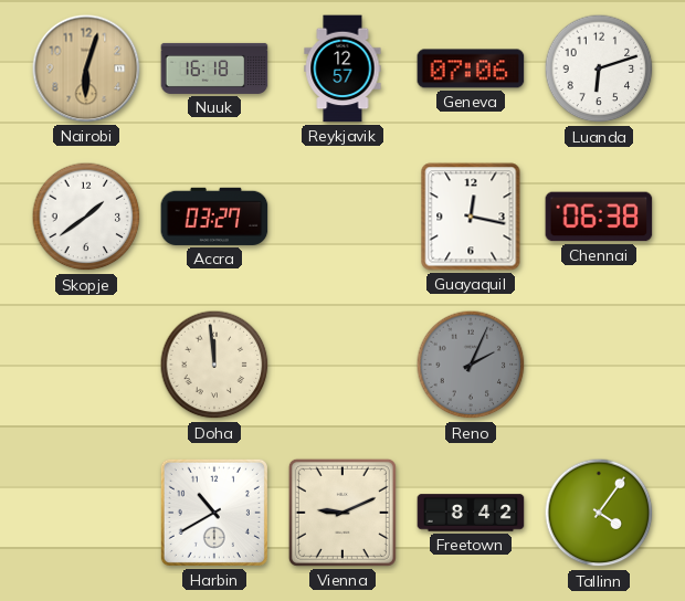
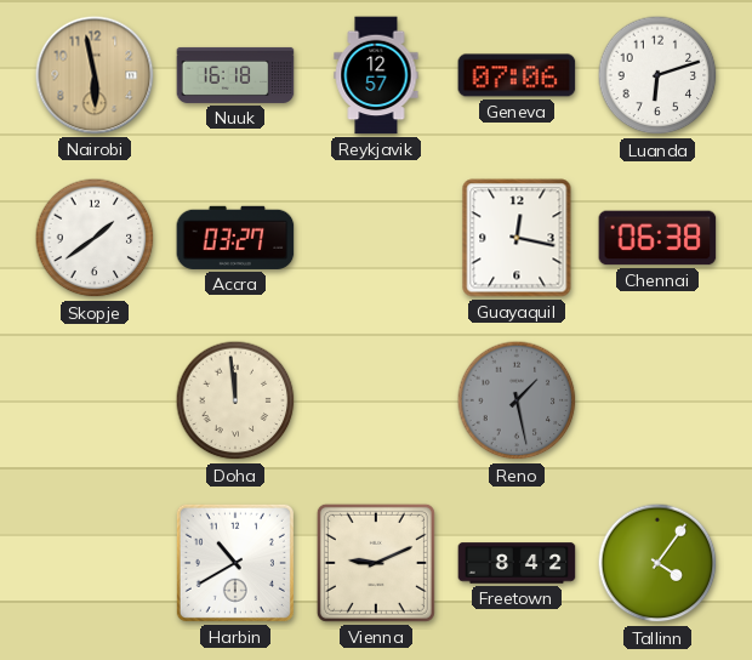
Nairobi: 6:03 -> 5:58 (95, 75)
Reno: 2:04 -> 1:28 (517, 400)
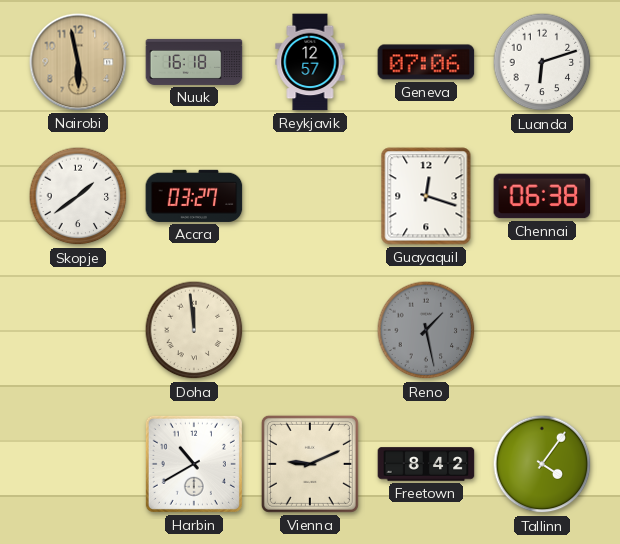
Guayaquil: 12:17 -> 12:18 (426, 196)
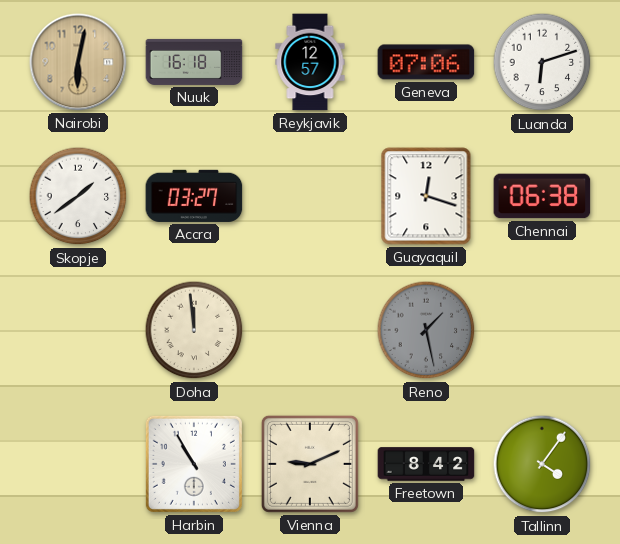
Nairobi: 5:58 -> 6:02 (78, 62)
Harbin: 10:40 -> 10:55 (194, 464)
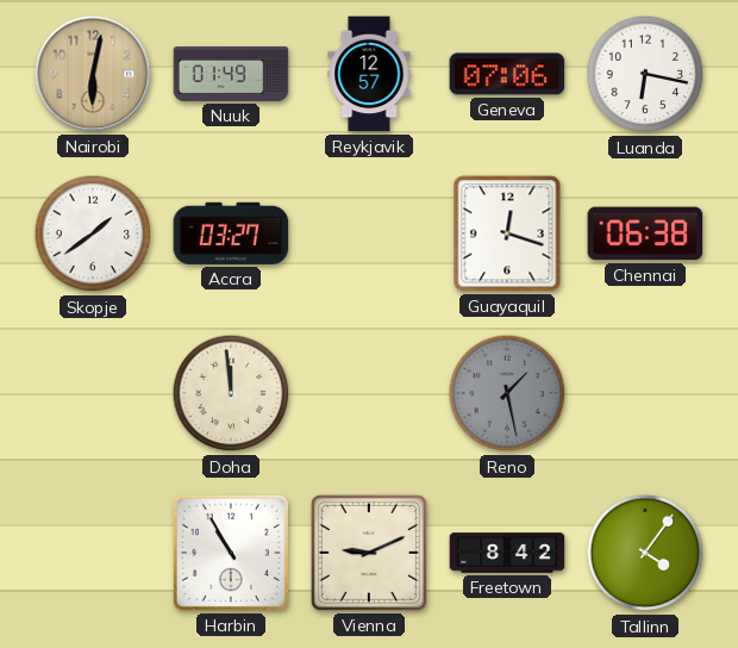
Nuuk: 16:18 -> 01:49 (231, 74)
Luanda: 6:12 -> 6:17 (645, 74)
